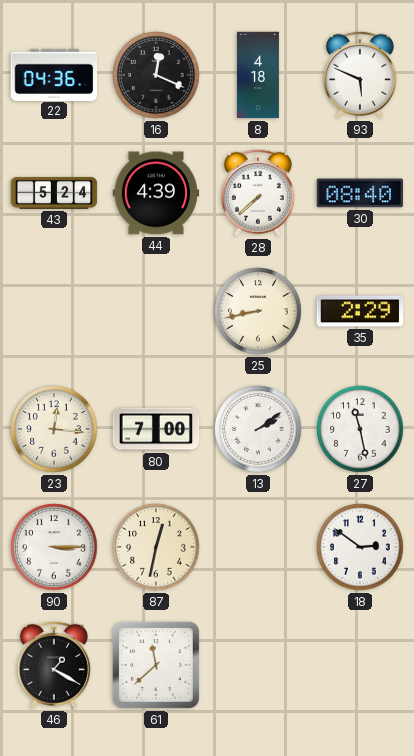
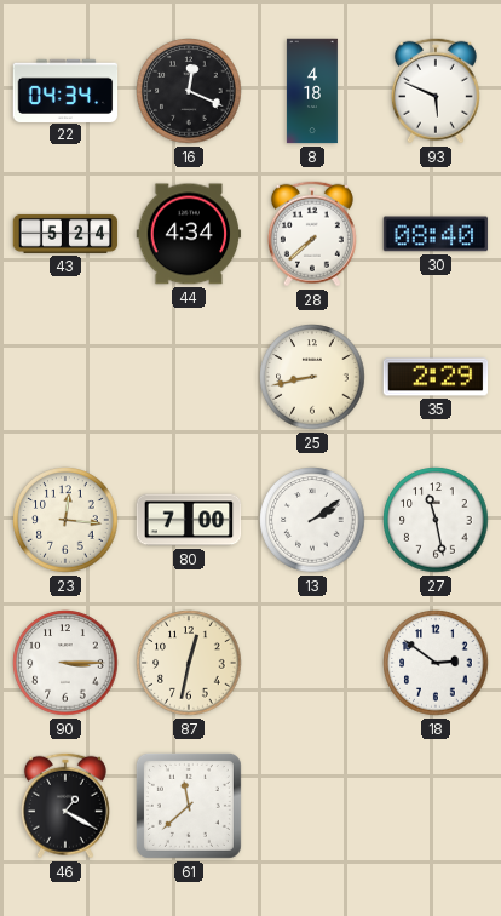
22: 04:36 -> 04:34 (65, 90)
44: 4:39 -> 4:34 (189, 234)
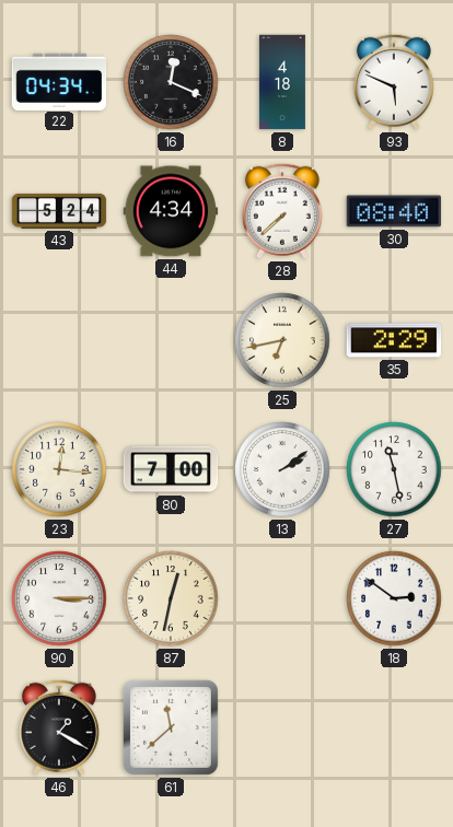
25: 8:43 -> 6:43 (282, 340)
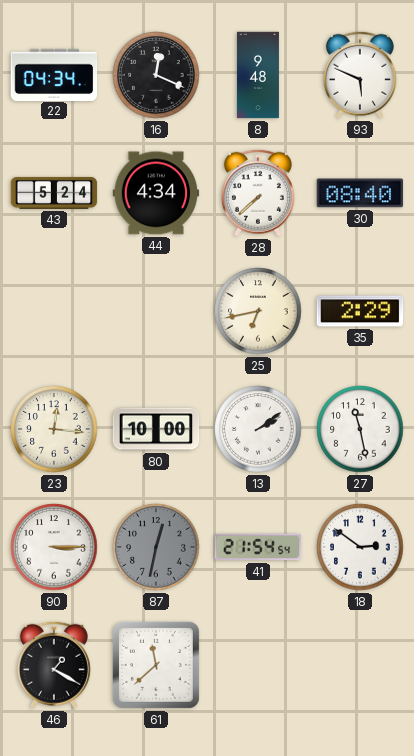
8: 4:18 -> 9:48 (258, 75)
80: 7:00 -> 10:00 (156, 429)
87 dial: cream -> grey (156, 547)
41: none -> 21:54 (258, 547)
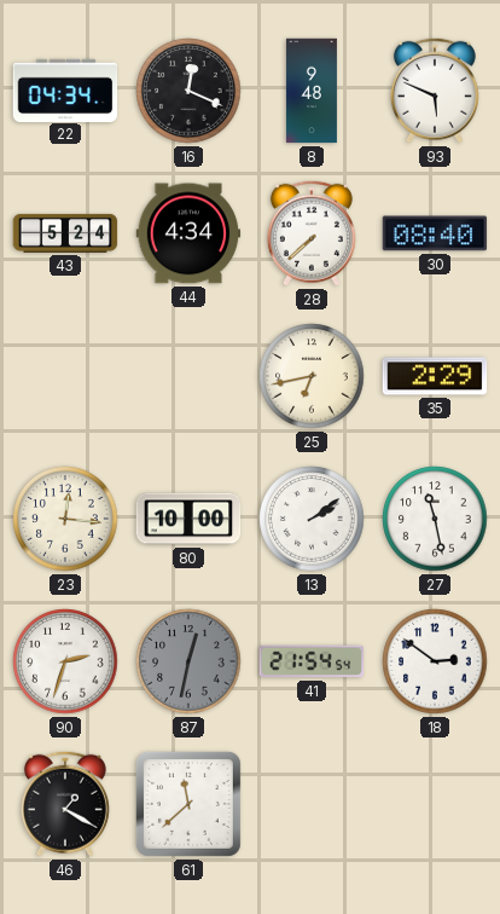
90: 3:15 -> 2:33 (65, 661)
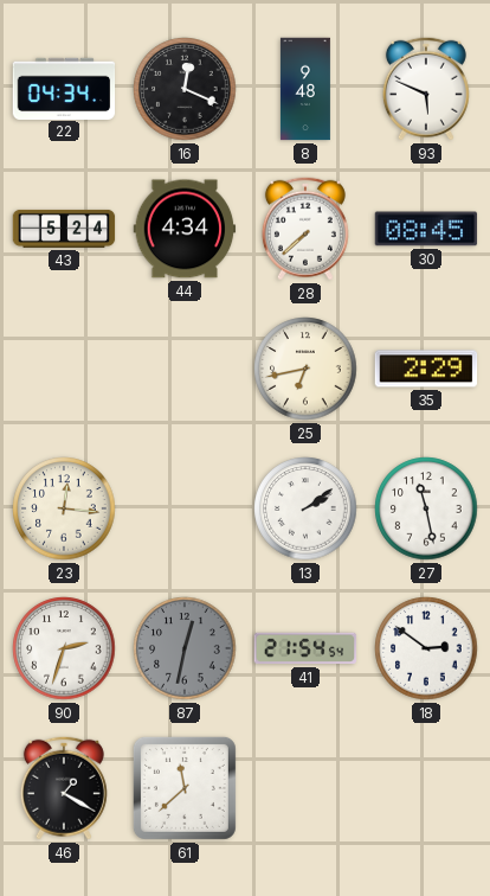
30: 08:40 -> 08:45 (426, 229)
80: 10:00 -> none (188, 519)
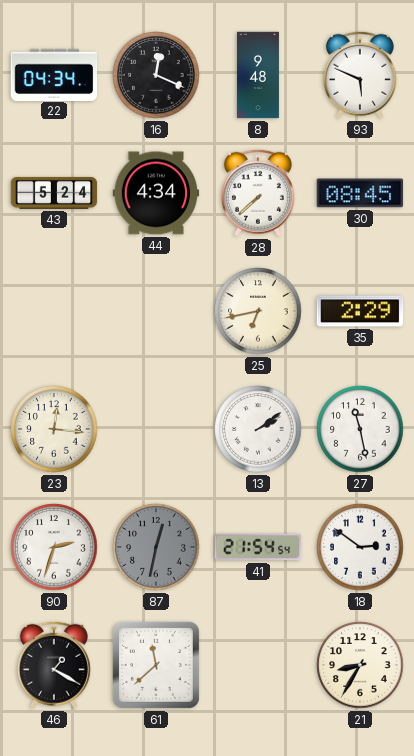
21: none -> 8:35 (360, 665)
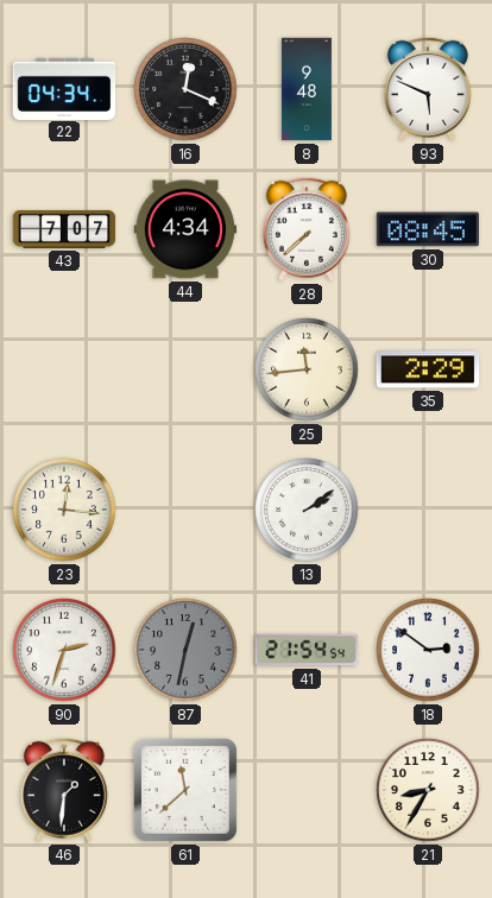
43: 5:24 -> 7:07 (64, 229)
25: 6:43 -> 11:44 (307, 369)
27: 11:28 -> none (360, 429)
46: 1:20 -> 1:31 (64, 790)
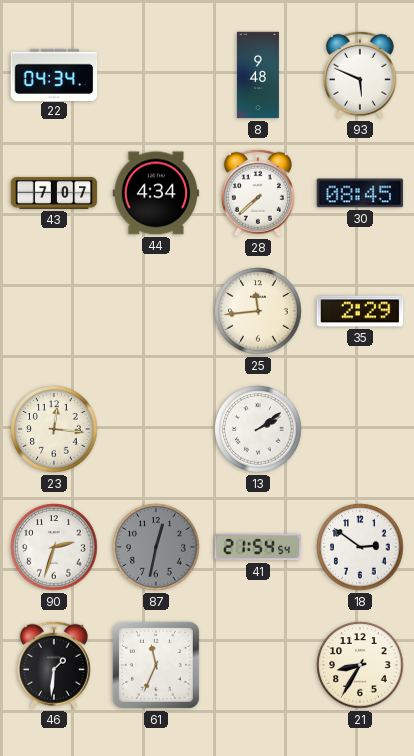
16: 12:19 -> none (185, 89)
61: 11:38 -> 11:34 (156, 665)
